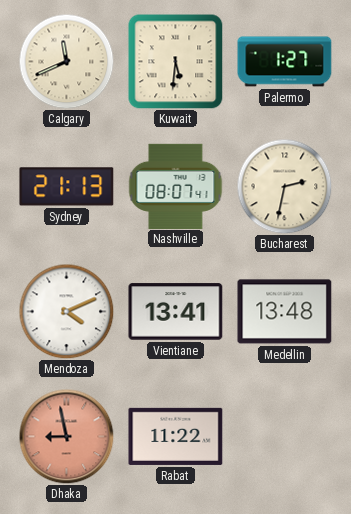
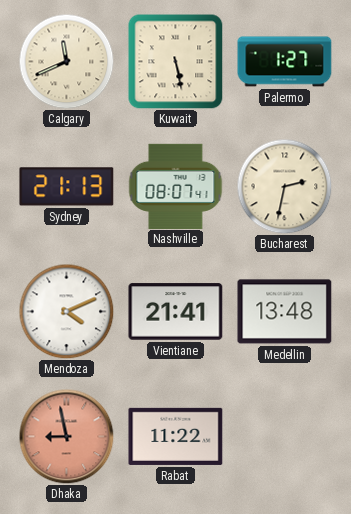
Kuwait: 5:31 -> 5:28 (176, 62)
Vientiane: 13:41 -> 21:41 (176, 312)
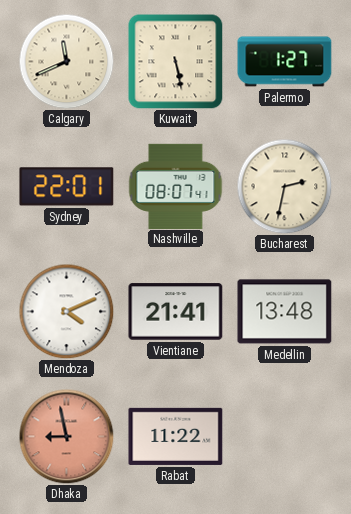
Sydney: 21:13 -> 22:01 (67, 187)
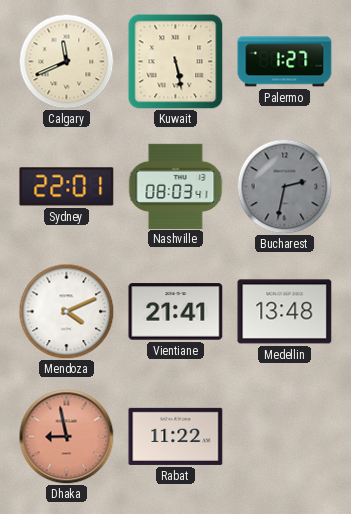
Nashville: 08:07 -> 08:03 (176, 186)
Bucharest dial: cream -> grey (284, 186)
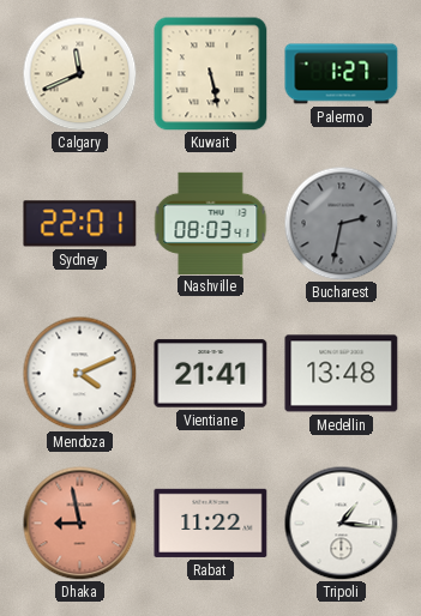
Tripoli: none -> 1:16 (341, 523)
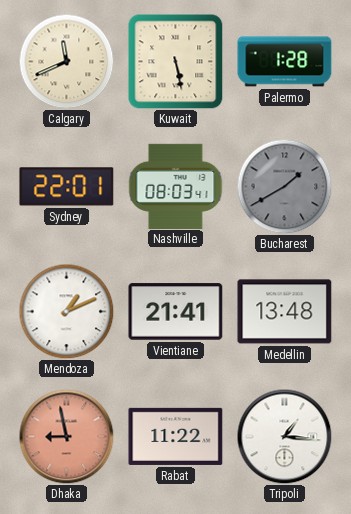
Palermo: 1:27 -> 1:28 (285, 62)
Bucharest: 2:32 -> 1:40 (284, 186)
Mendoza: 4:11 -> 1:11 (66, 311)
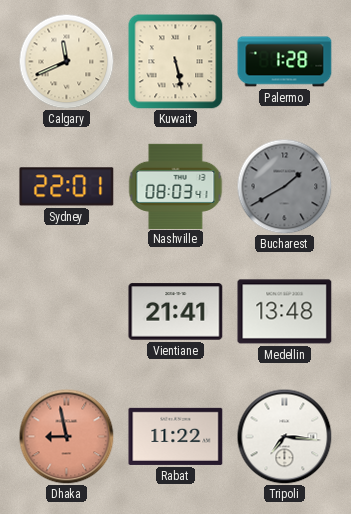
Mendoza: 1:11 -> none (66, 311)
Tripoli: 1:16 -> 7:16 (284, 436)
